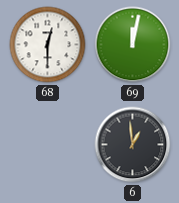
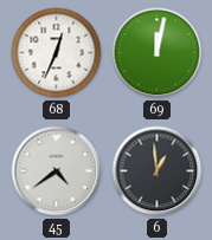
68: 12:30 -> 12:34 (57, 53)
45: none -> 4:39 (57, 171)
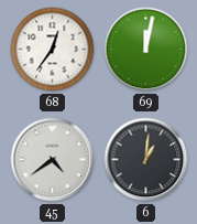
68: 12:34 -> 12:36 (53, 50)
6: 12:59 -> 1:01 (146, 160)
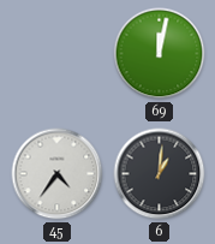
68: 12:36 -> none (53, 50)
45: 4:39 -> 4:36 (58, 174)
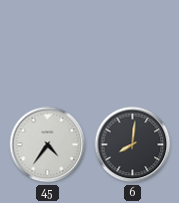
69: 12:02 -> none (160, 54)
6: 1:01 -> 8:01 (133, 145)
